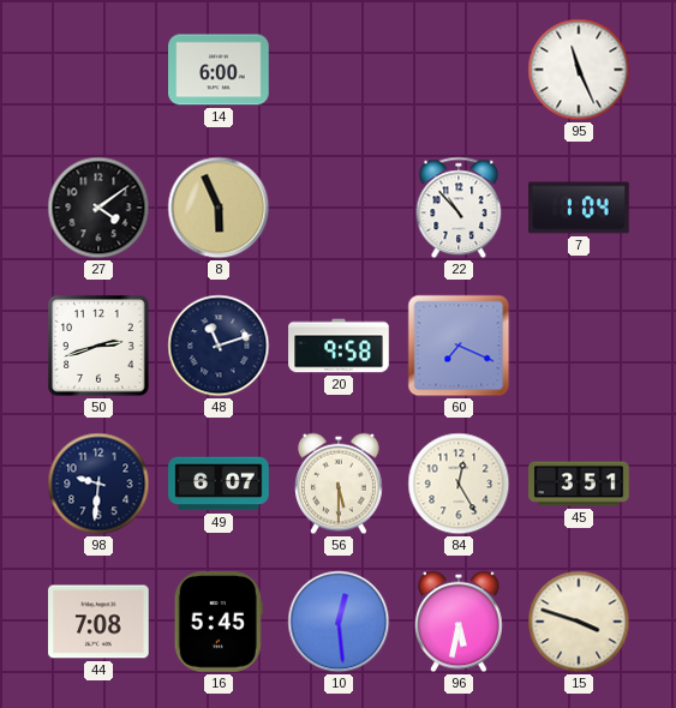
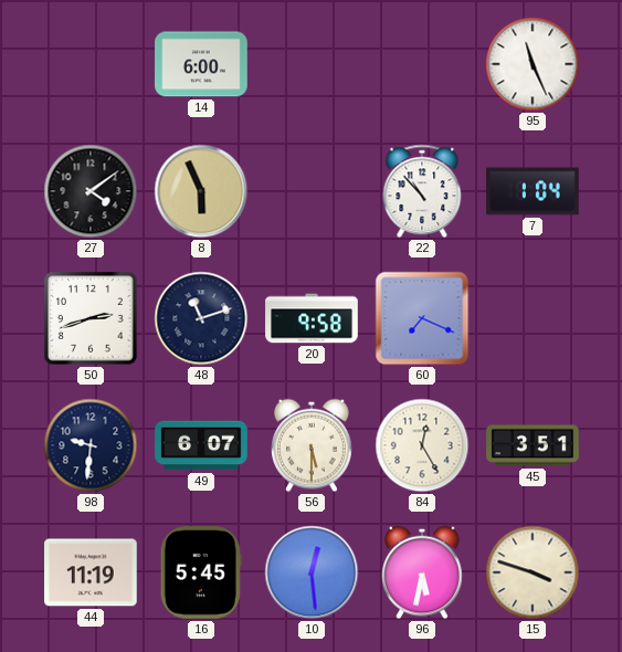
44: 7:08 -> 11:19 (91, 572)
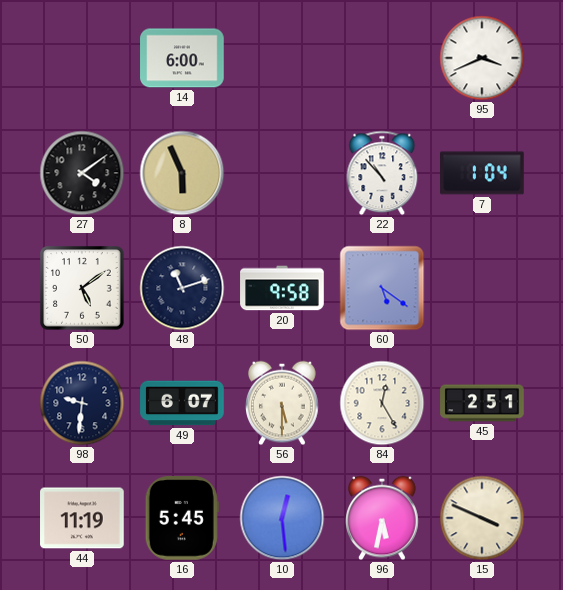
95: 11:26 -> 3:41 (482, 58)
50: 2:42 -> 5:09 (82, 288)
60: 7:19 -> 5:21 (382, 288)
45: 3:51 -> 2:51 (482, 403)
15: 3:48 -> 3:49 (482, 518)
